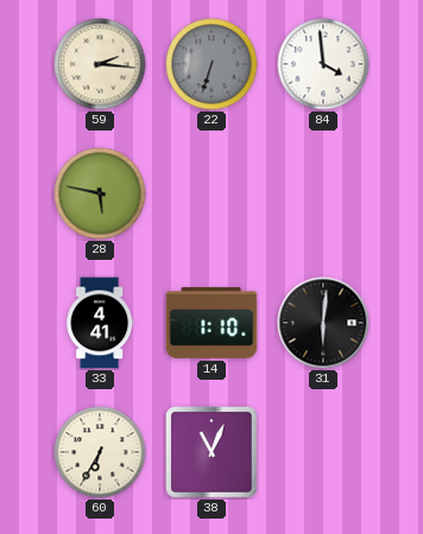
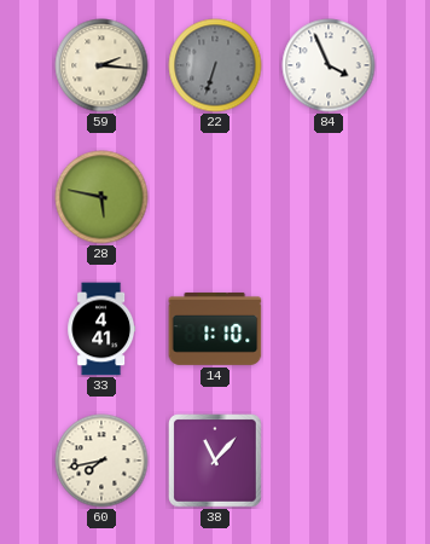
84: 3:59 -> 3:56 (329, 65)
31: 6:01 -> none (323, 323)
60: 6:35 -> 7:43 (101, 461)
38: 11:04 -> 11:07 (216, 462)
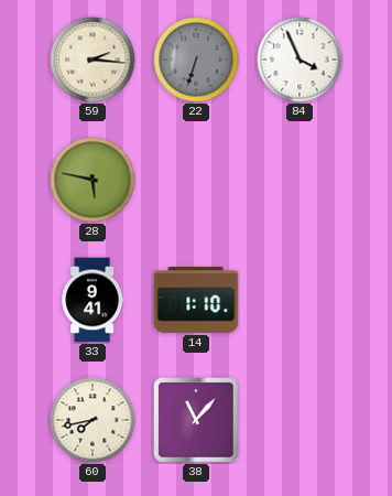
33: 4:41 -> 9:41 (92, 300)
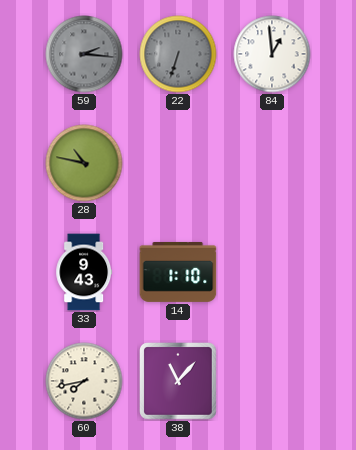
59 dial: cream -> grey (84, 54)
84: 3:56 -> 12:59 (272, 54)
28: 5:47 -> 10:47 (84, 163)
33: 9:41 -> 9:43 (84, 272)
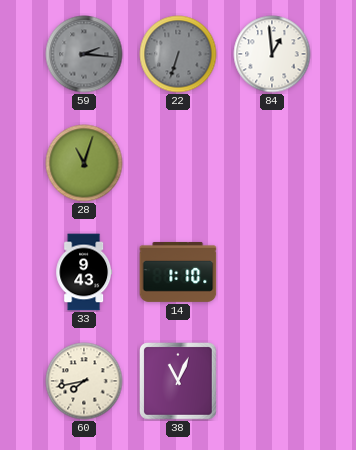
28: 10:47 -> 11:03 (84, 163)
38: 11:07 -> 11:04 (179, 382)
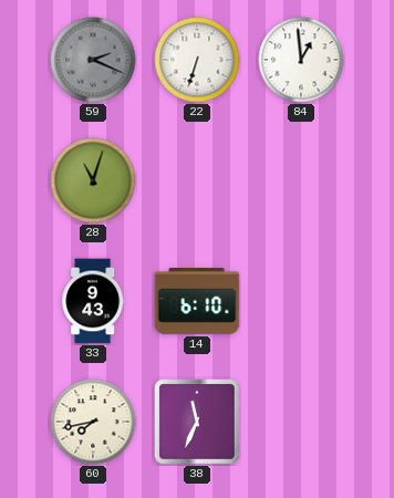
59: 2:16 -> 2:19 (93, 60)
22 dial: grey -> white (197, 60)
14: 1:10 -> 6:10 (197, 301)
38: 11:04 -> 11:34 (198, 423)
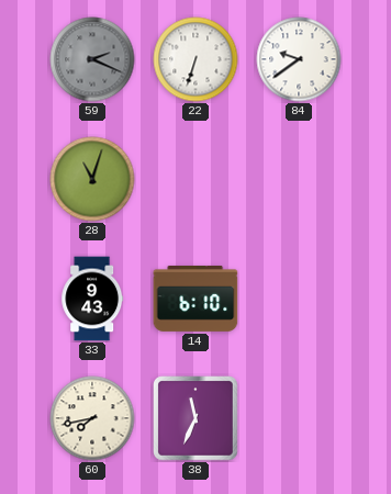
84: 12:59 -> 9:39 (299, 59)
